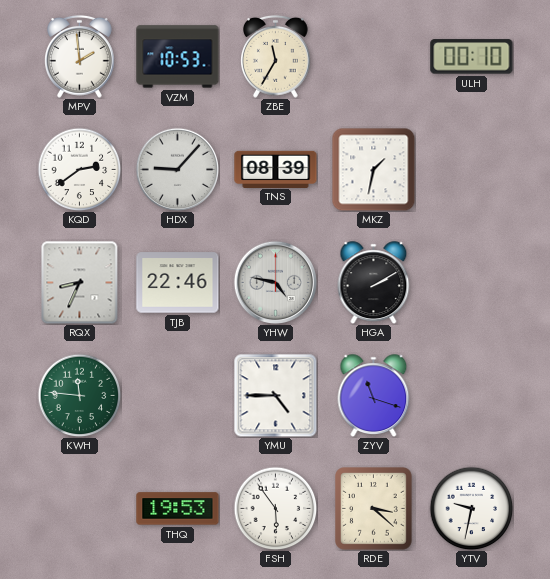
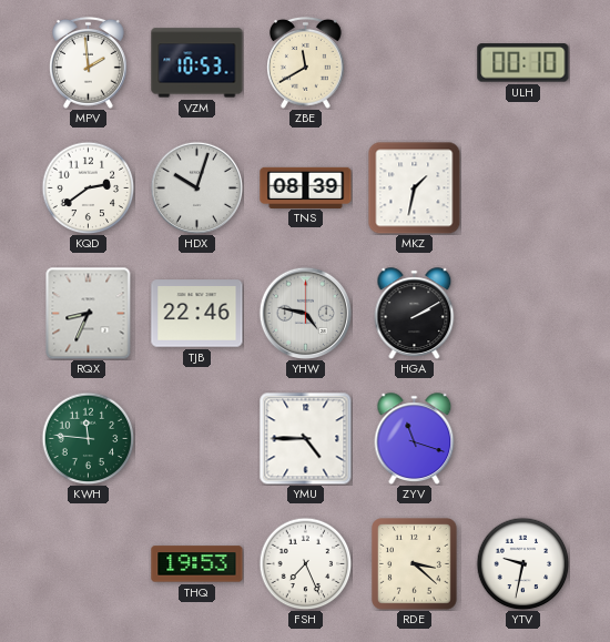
ZBE: 11:35 -> 11:40 (306, 62)
HDX: 9:07 -> 10:03 (196, 187)
FSH: 5:54 -> 7:26 (305, 563)
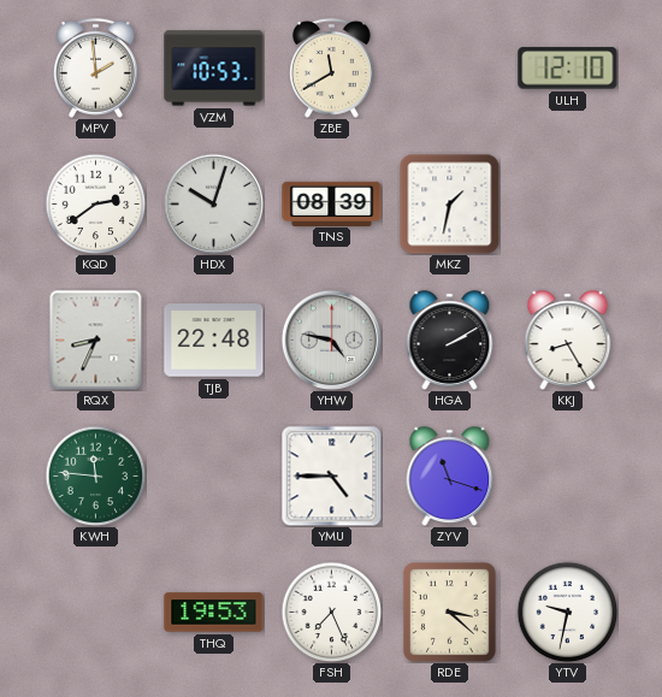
ULH: 00:10 -> 12:10 (568, 69)
TJB: 22:46 -> 22:48 (214, 341)
KKJ: none -> 8:25 (568, 339)
